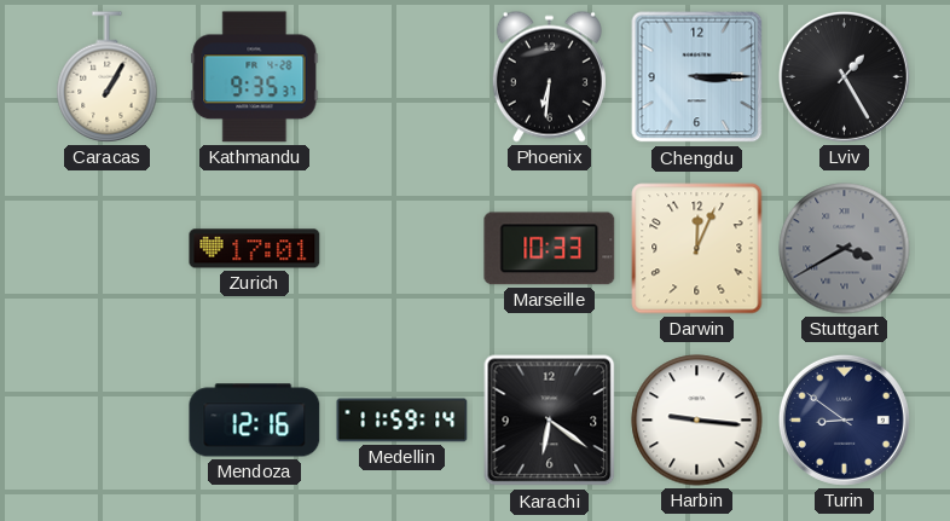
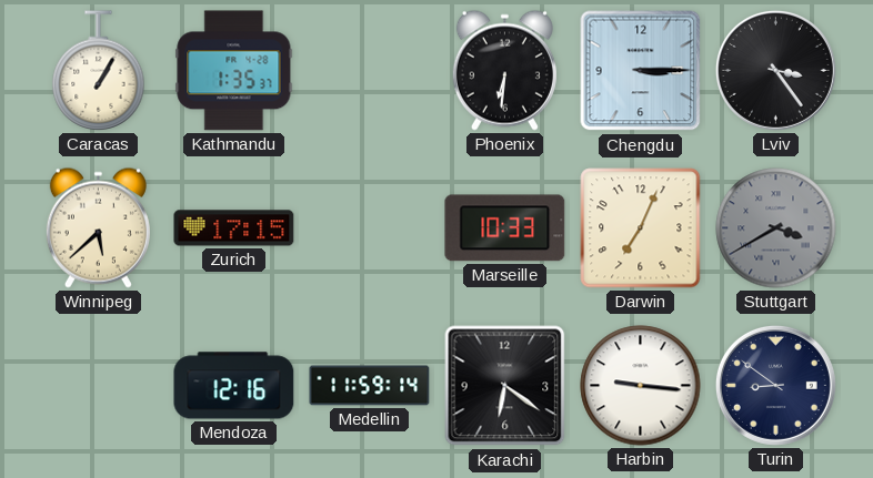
Kathmandu: 9:35 -> 1:35 (234, 71)
Lviv: 1:25 -> 3:24 (775, 70)
Winnipeg: none -> 5:38 (98, 227)
Zurich: 17:01 -> 17:15 (234, 228)
Darwin: 12:04 -> 7:04 (641, 228)
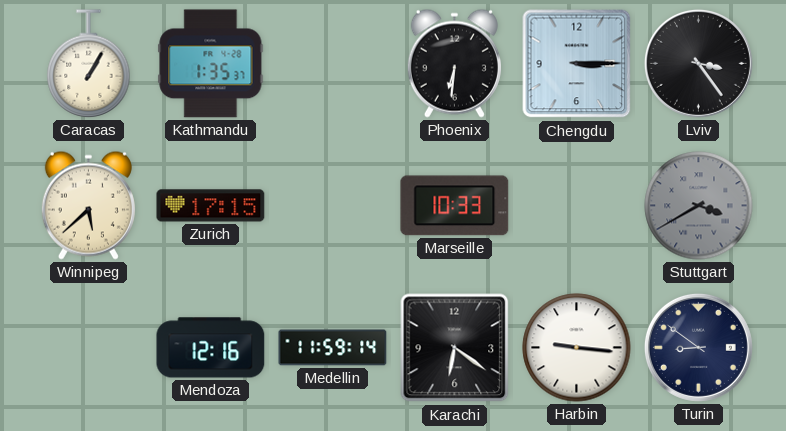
Darwin: 7:04 -> none (641, 228)
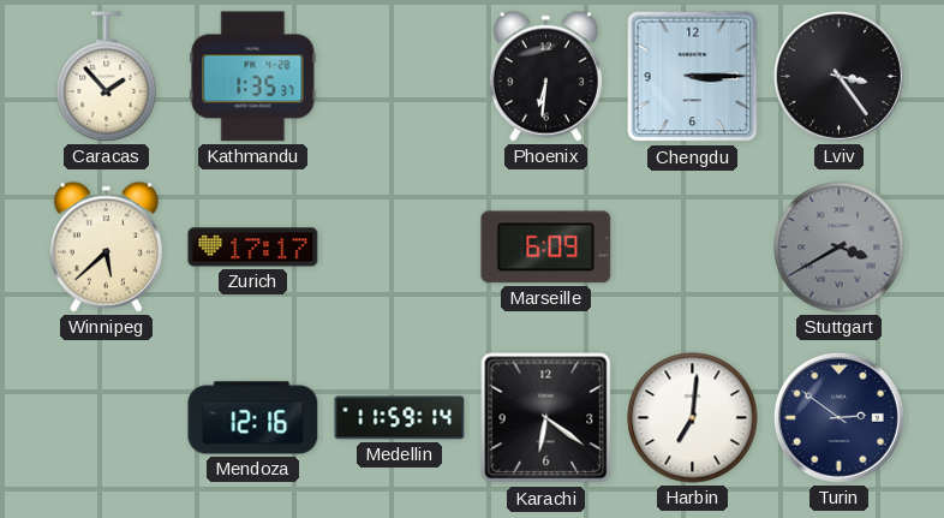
Caracas: 1:05 -> 1:53 (107, 77)
Zurich: 17:15 -> 17:17 (253, 248)
Marseille: 10:33 -> 6:09 (546, 248)
Harbin: 9:16 -> 7:01 (693, 418)
Turin: 8:51 -> 2:51 (838, 417)
